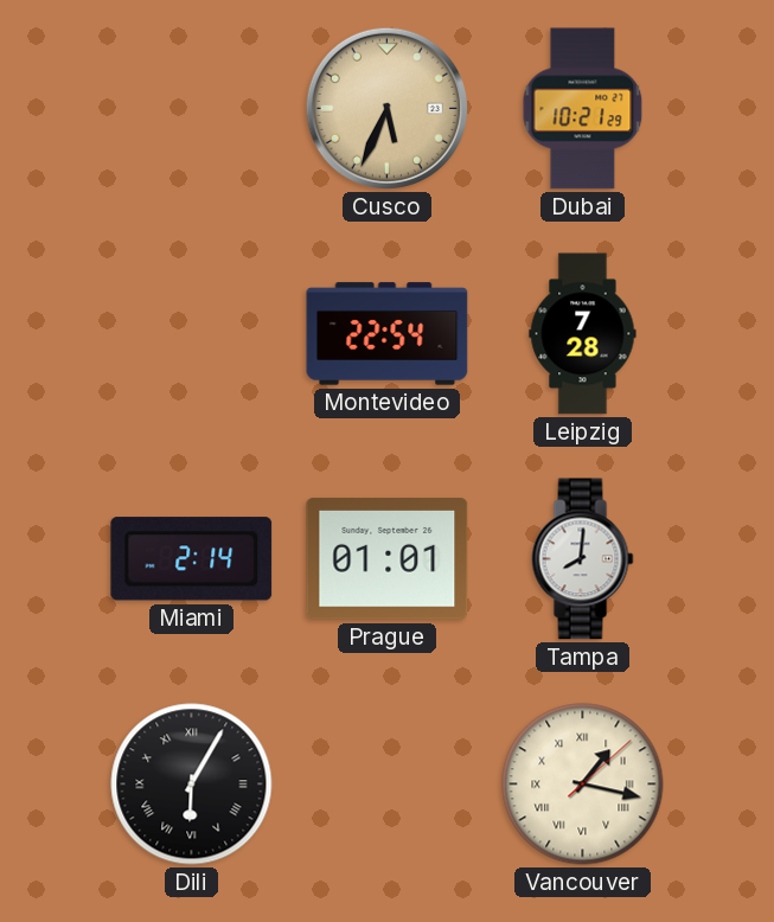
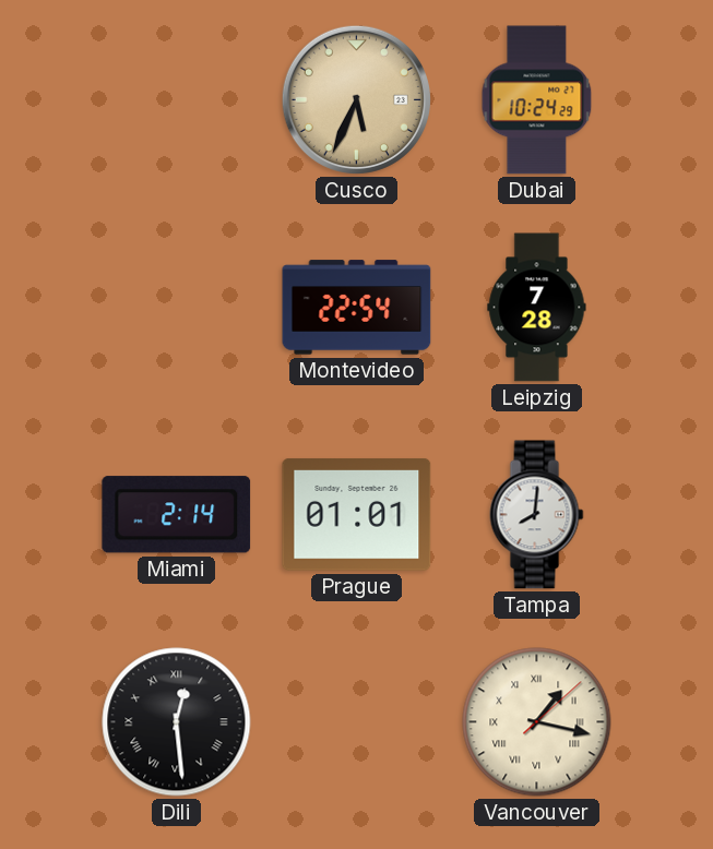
Dubai: 10:21 -> 10:24 (537, 100)
Dili: 6:05 -> 12:29 (177, 722)
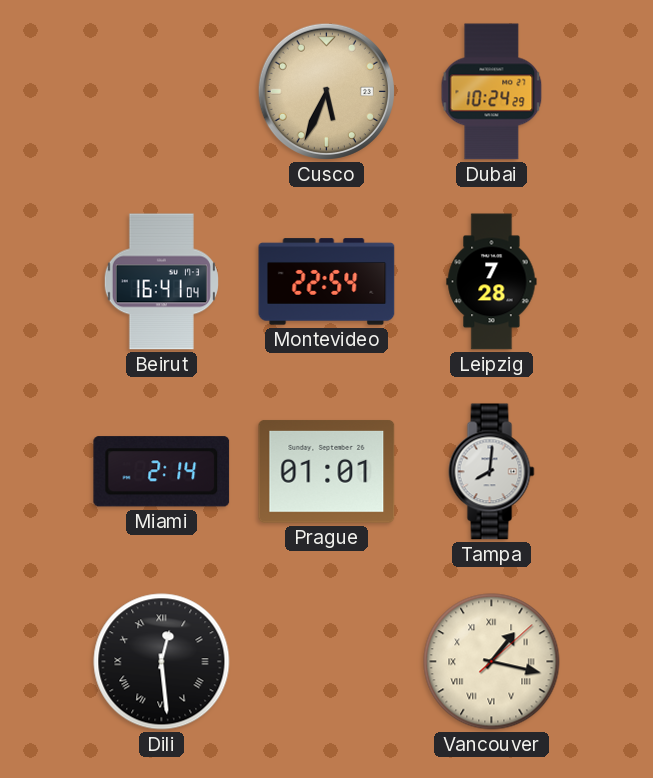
Beirut: none -> 16:41 (161, 282)
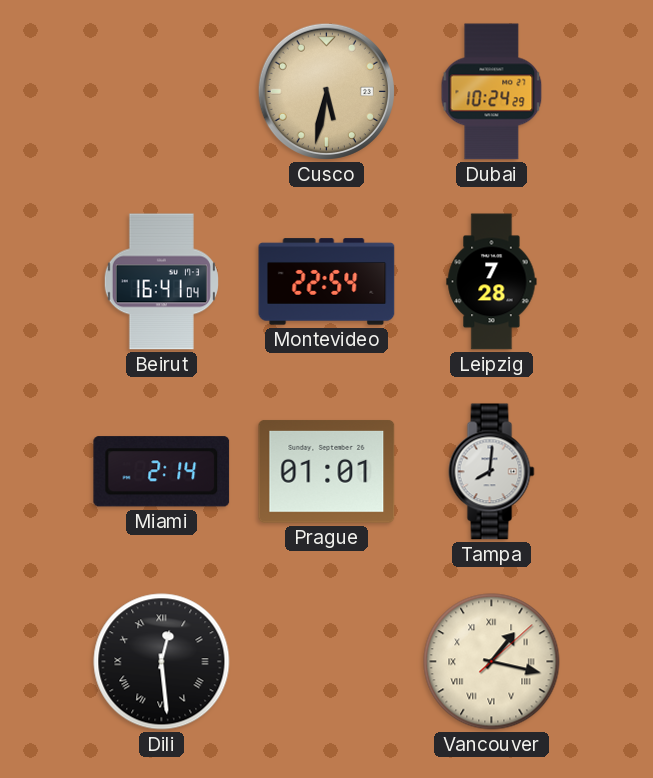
Cusco: 5:34 -> 5:32 (326, 91)
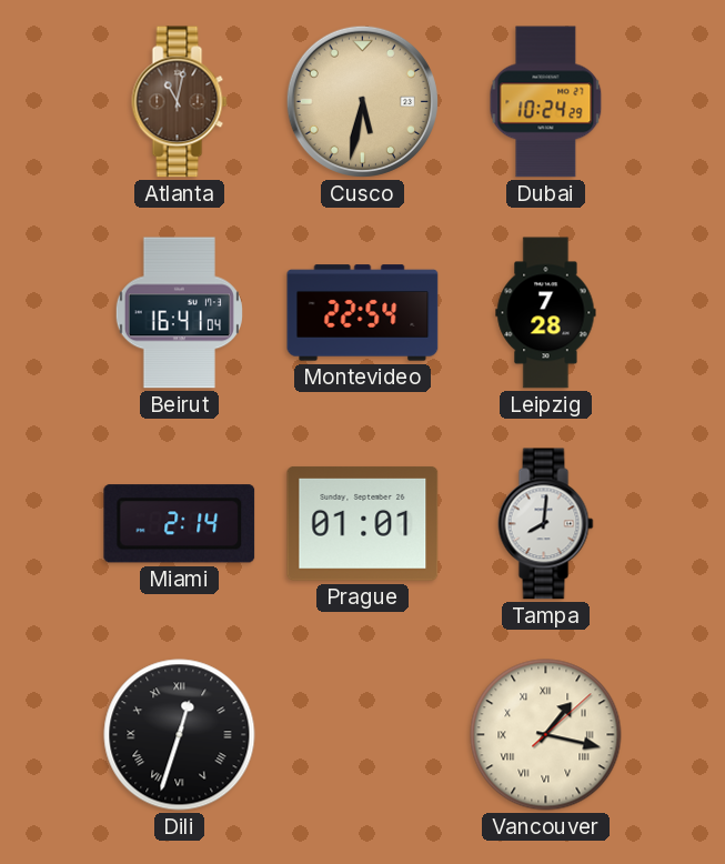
Atlanta: none -> 11:02 (180, 102)
Dili: 12:29 -> 12:33 (180, 735)
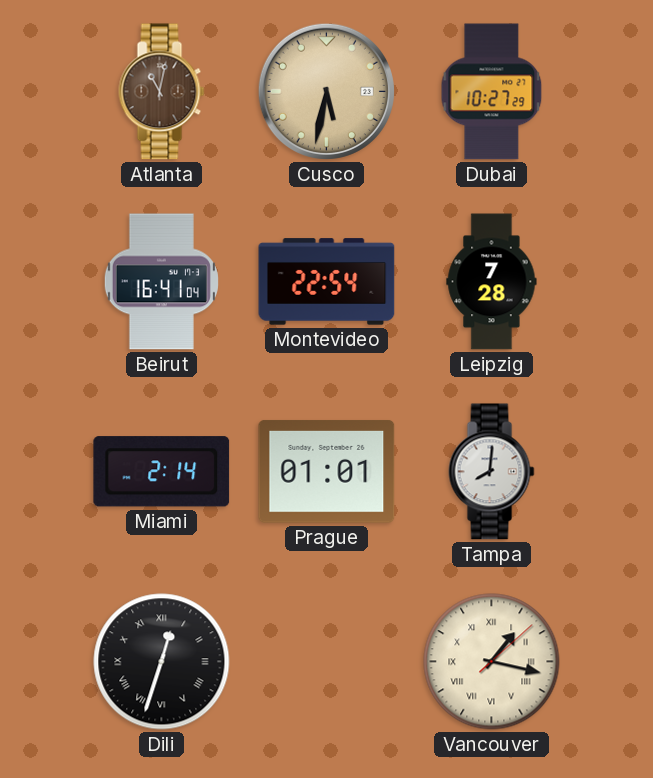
Dubai: 10:24 -> 10:27 (492, 92)
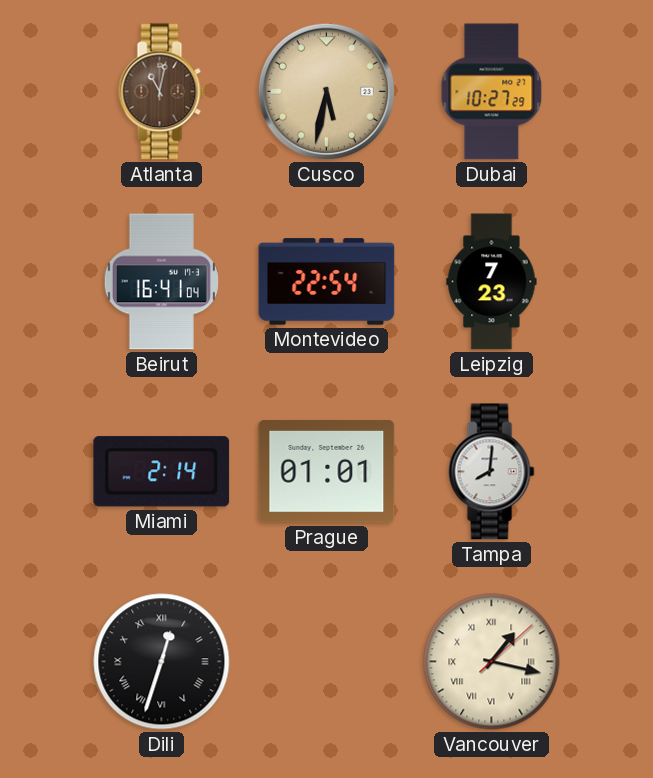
Leipzig: 7:28 -> 7:23 (492, 282)
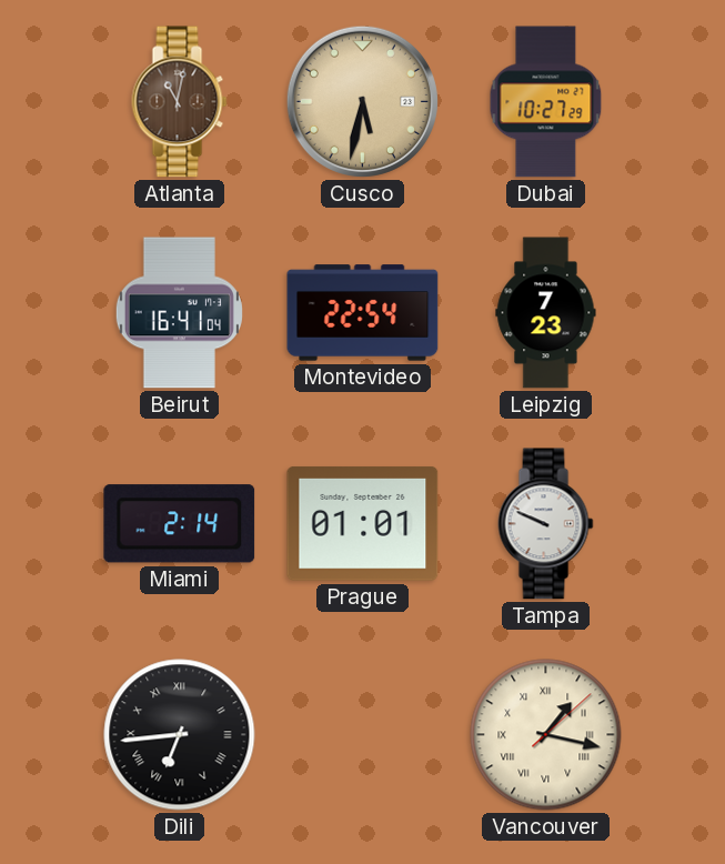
Tampa: 8:01 -> 9:49 (546, 524)
Dili: 12:33 -> 6:44 (180, 735)
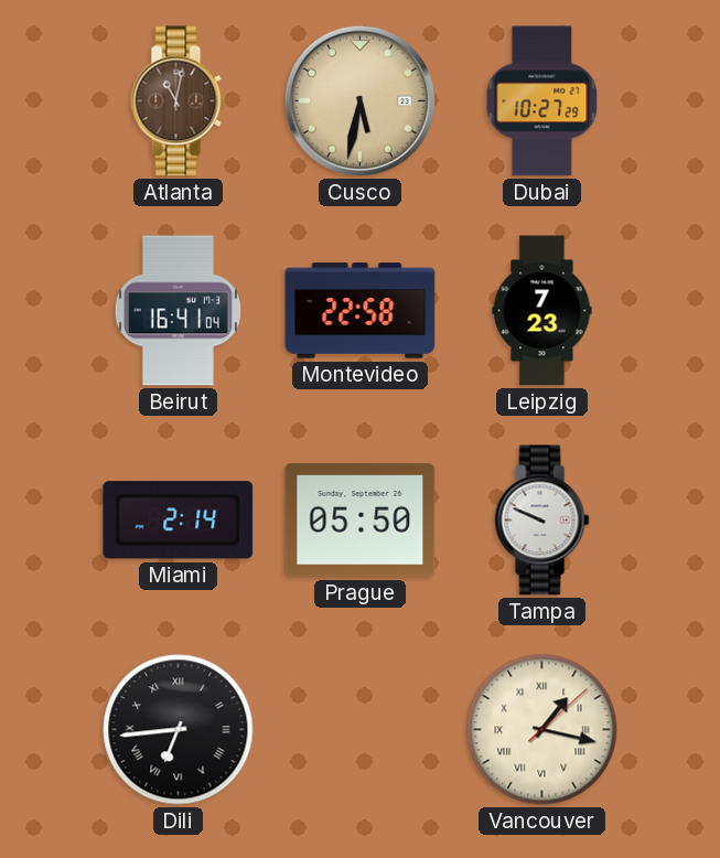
Montevideo: 22:54 -> 22:58 (361, 311)
Prague: 01:01 -> 05:50 (361, 521)
